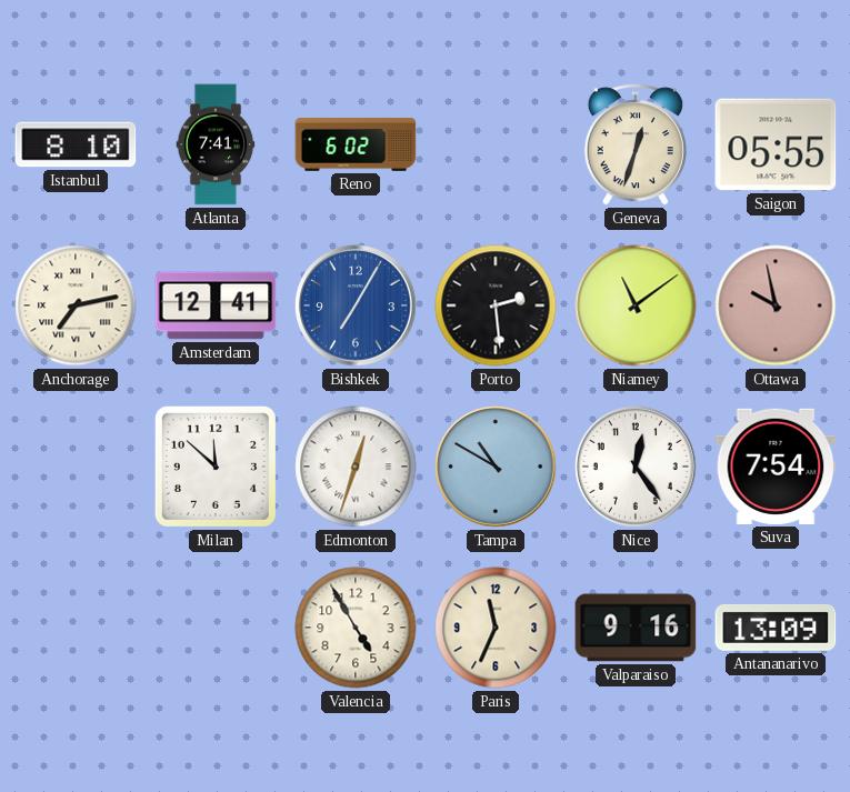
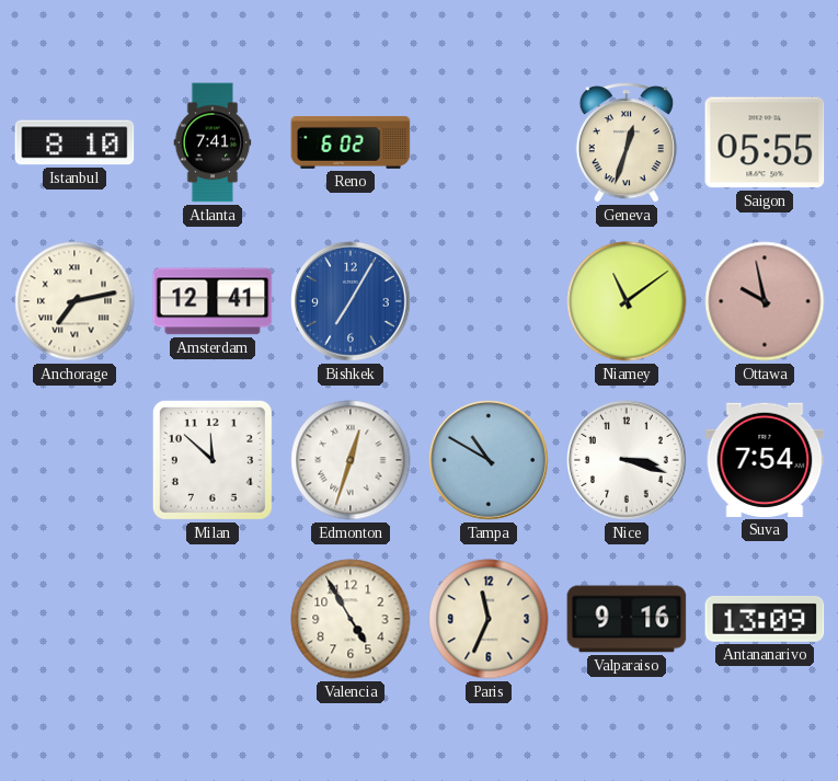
Porto: 2:29 -> none (496, 305)
Nice: 12:24 -> 3:18 (628, 461)
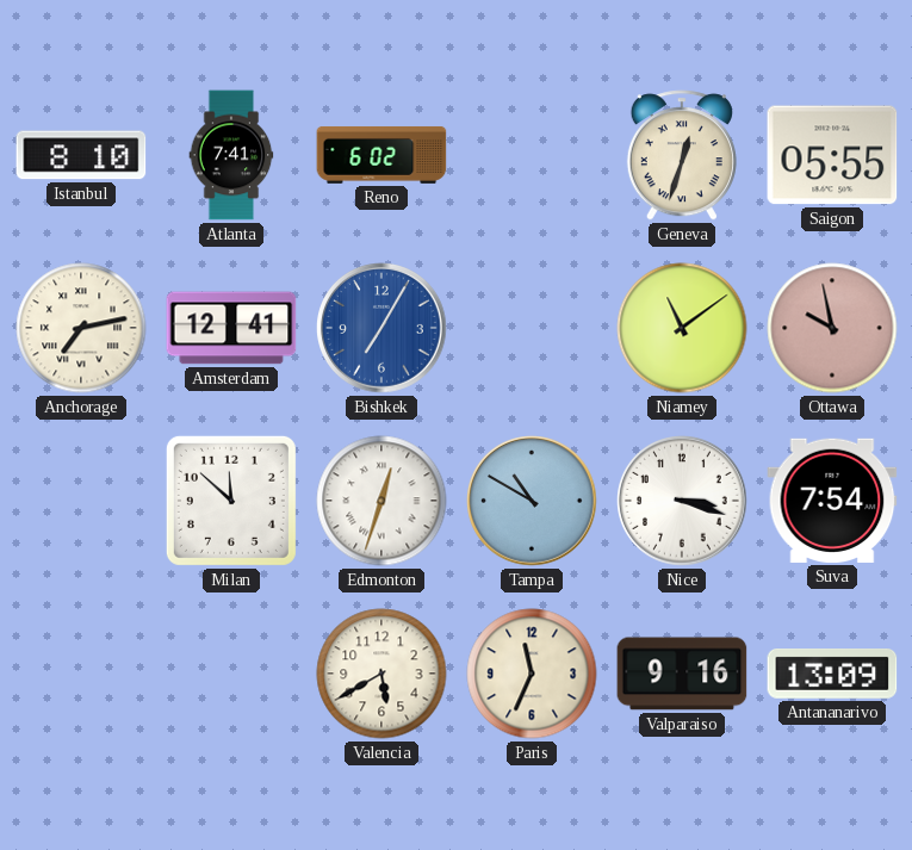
Valencia: 4:55 -> 5:40 (381, 674)
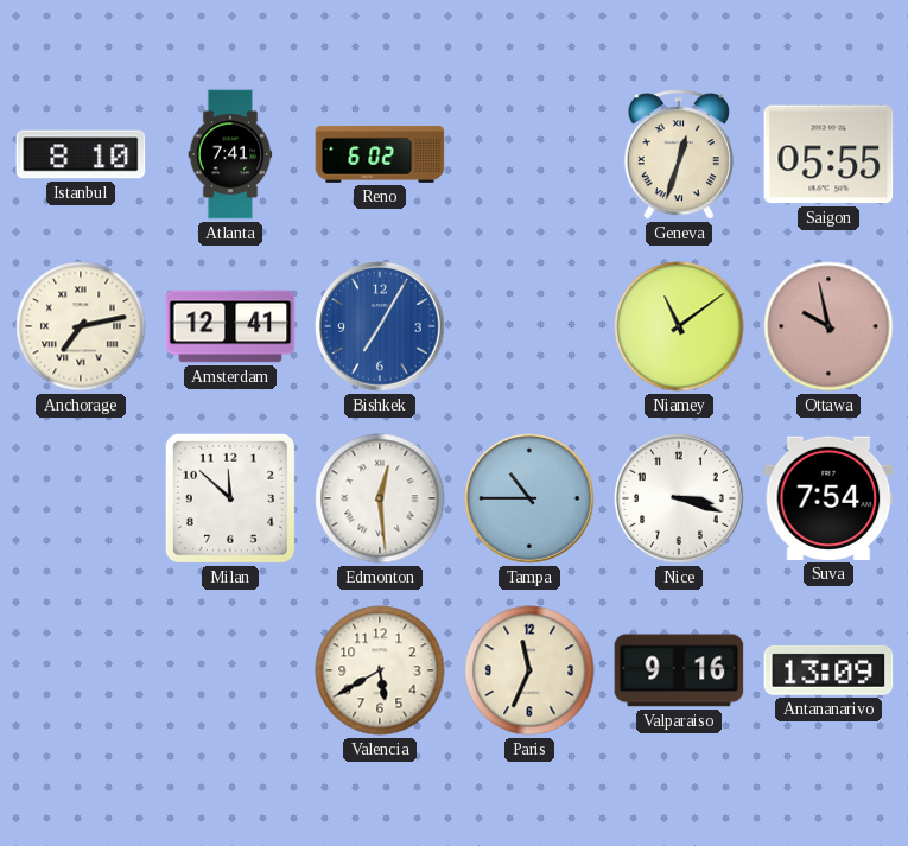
Edmonton: 12:33 -> 12:29 (380, 498)
Tampa: 10:50 -> 10:45 (531, 500)
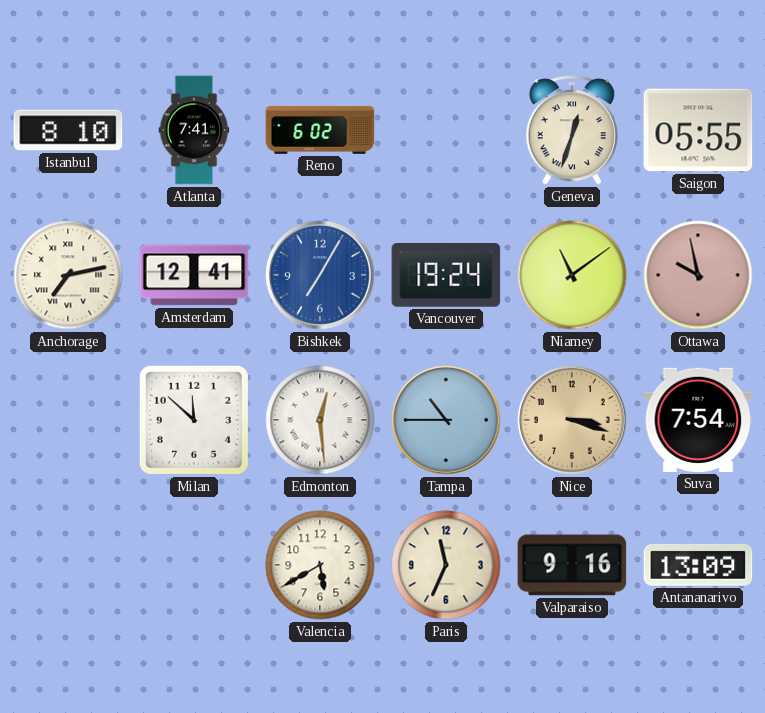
Vancouver: none -> 19:24 (446, 276)
Nice dial: white -> champagne (573, 421)
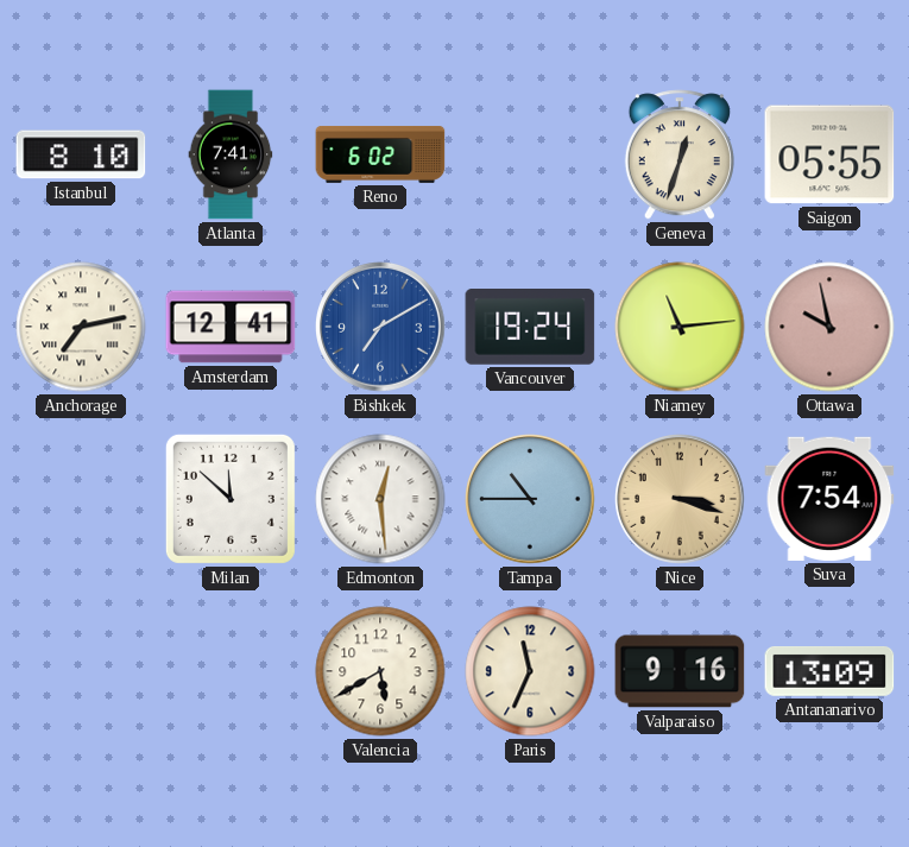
Bishkek: 7:05 -> 7:10 (381, 328)
Niamey: 11:09 -> 11:14 (680, 327)
